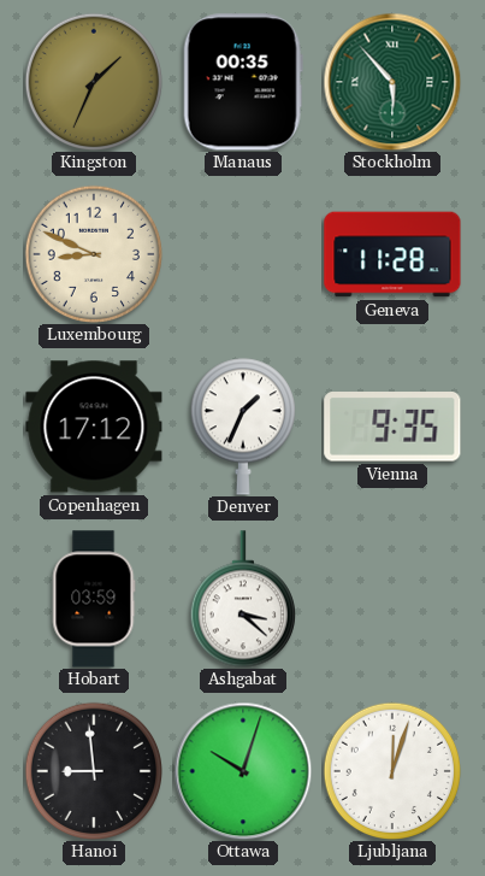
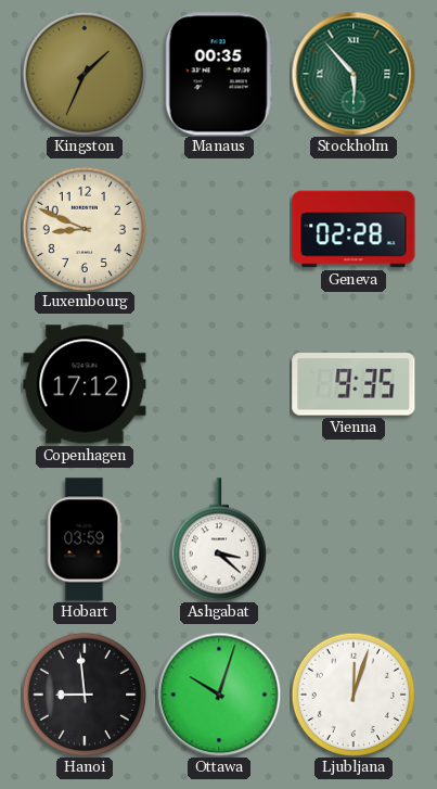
Geneva: 11:28 -> 02:28 (354, 229)
Denver: 1:34 -> none (243, 427)
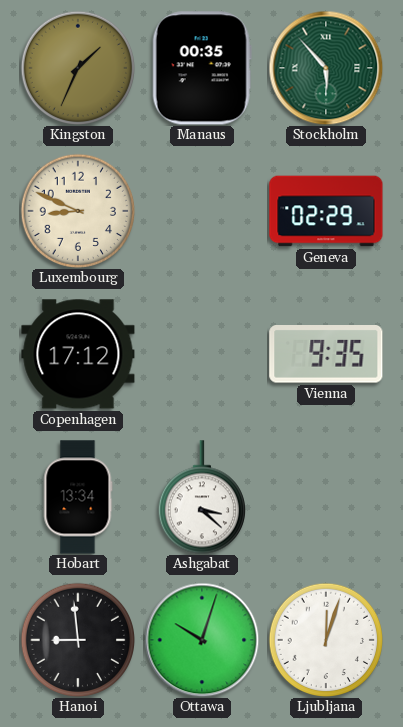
Geneva: 02:28 -> 02:29 (326, 211)
Hobart: 03:59 -> 13:34 (78, 497)
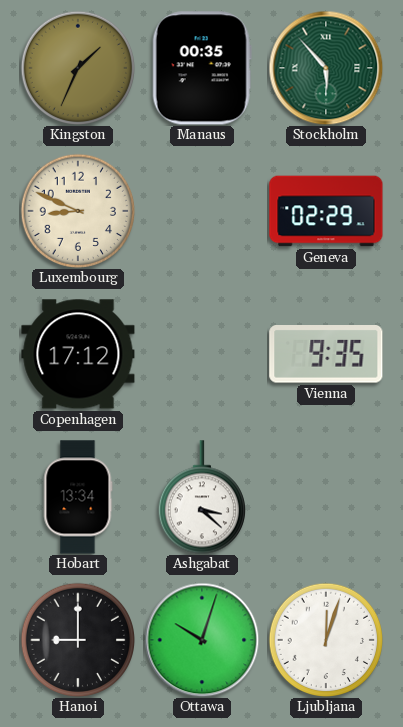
Hanoi: 8:59 -> 9:00 (77, 639)
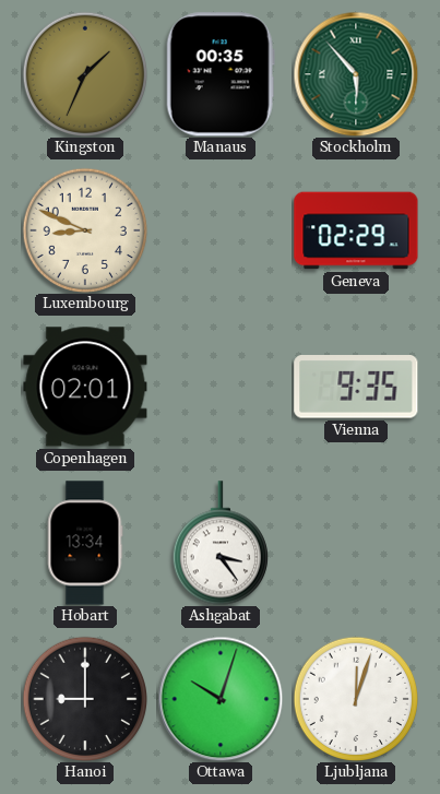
Copenhagen: 17:12 -> 02:01 (85, 387)
Ashgabat: 3:22 -> 3:24 (221, 543)
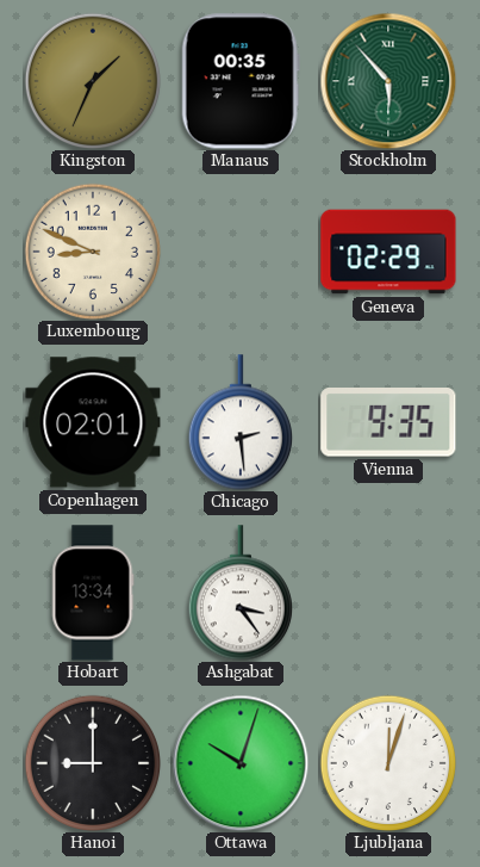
Chicago: none -> 2:29 (241, 422)
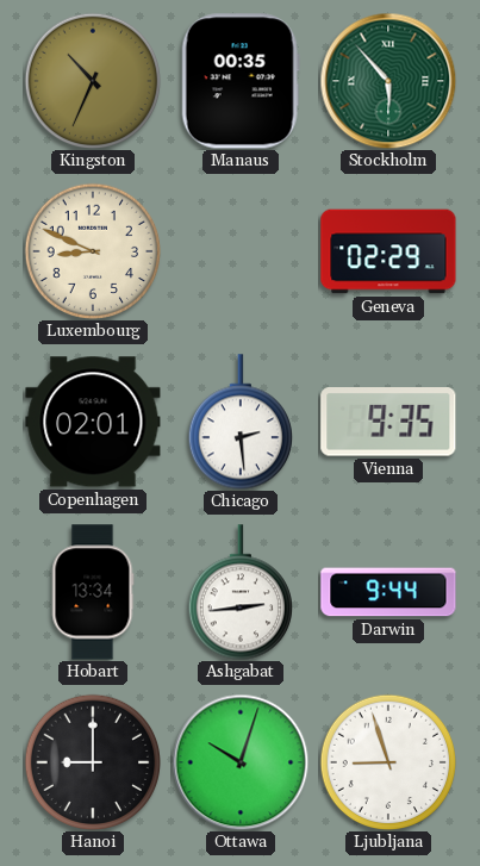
Kingston: 1:34 -> 10:34 (92, 80)
Ashgabat: 3:24 -> 2:44 (241, 592)
Darwin: none -> 9:44 (388, 592)
Ljubljana: 12:03 -> 8:57 (387, 761)
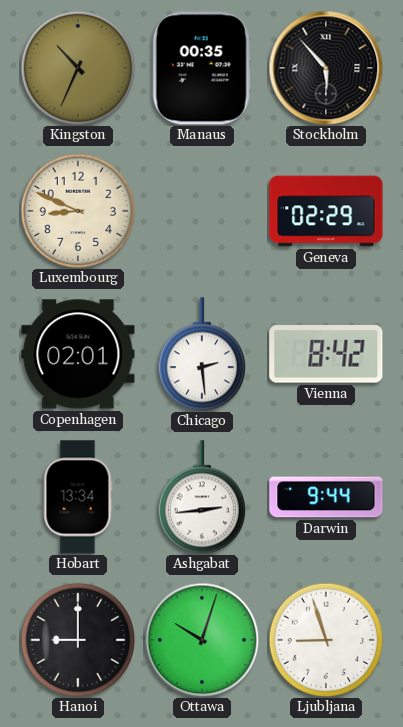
Stockholm dial: green -> black (326, 68)
Vienna: 9:35 -> 8:42 (326, 355)
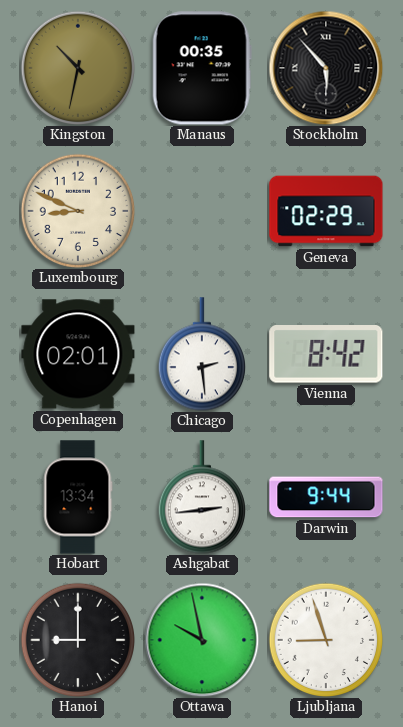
Kingston: 10:34 -> 10:32 (77, 67)
Ottawa: 10:03 -> 9:58 (202, 640)
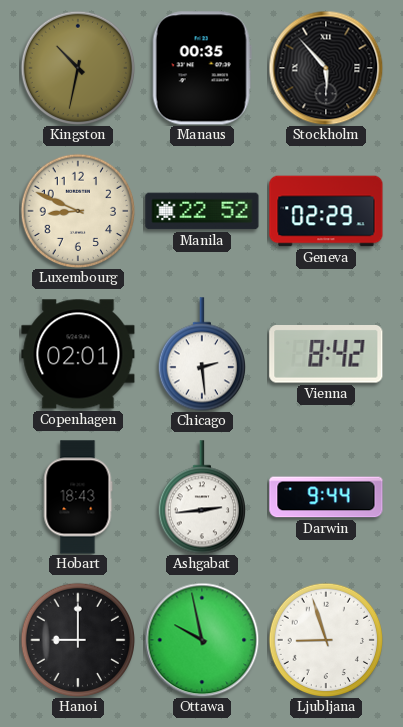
Manila: none -> 22:52 (202, 211)
Hobart: 13:34 -> 18:43 (78, 497)
